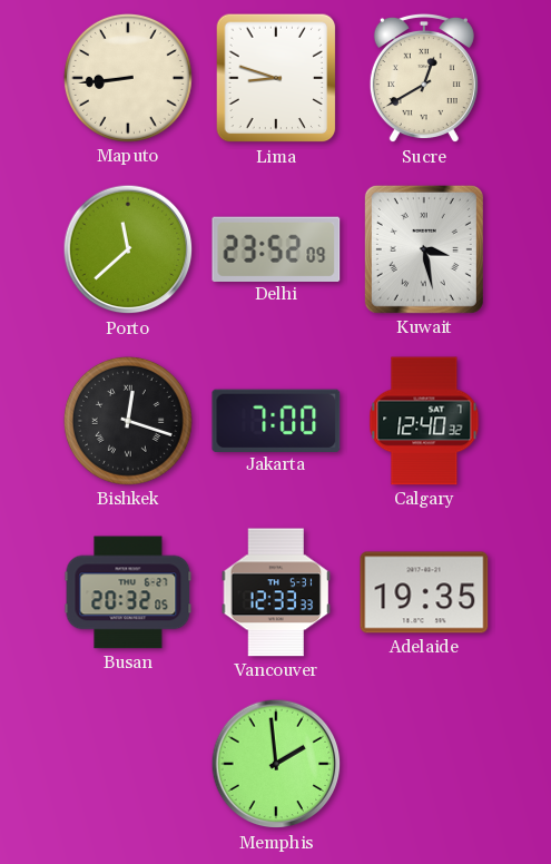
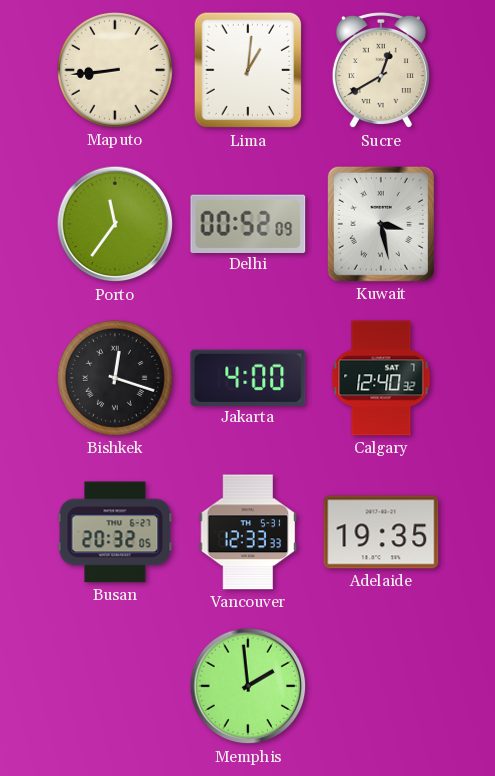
Lima: 8:48 -> 1:01 (248, 70)
Porto: 11:38 -> 11:36 (115, 224)
Delhi: 23:52 -> 00:52 (248, 223)
Jakarta: 7:00 -> 4:00 (248, 377)
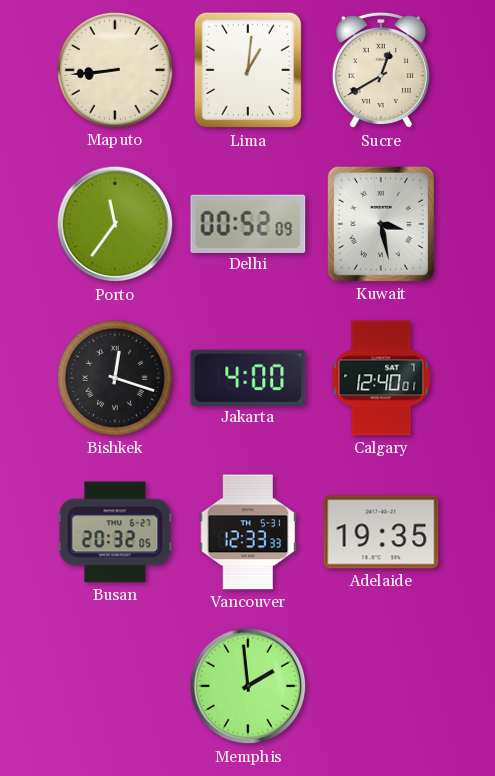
Calgary: 12:40:32 -> 12:40:01 (381, 378)
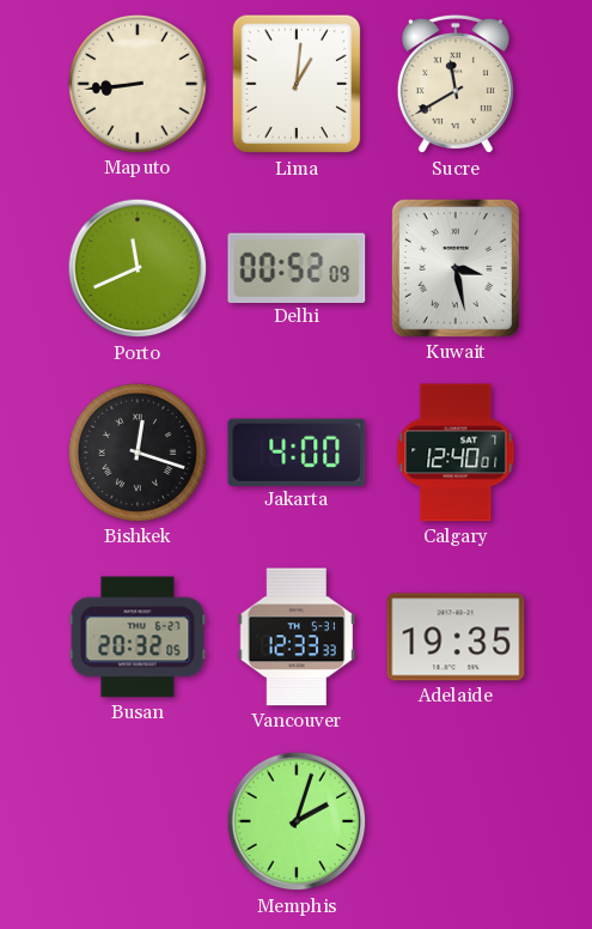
Sucre: 12:40 -> 11:40 (456, 84)
Porto: 11:36 -> 11:41 (138, 268)
Memphis: 1:59 -> 2:03 (297, 821)
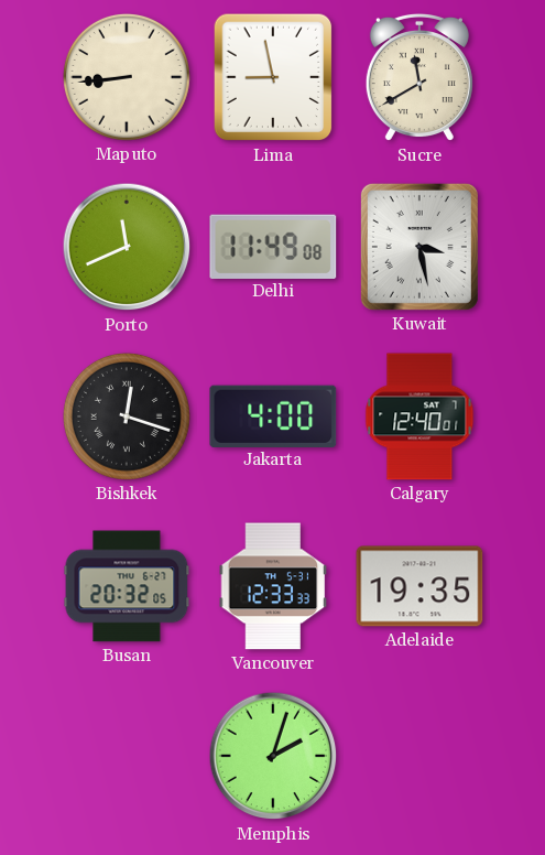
Lima: 1:01 -> 8:58 (273, 77)
Delhi: 00:52 -> 11:49 (273, 246)
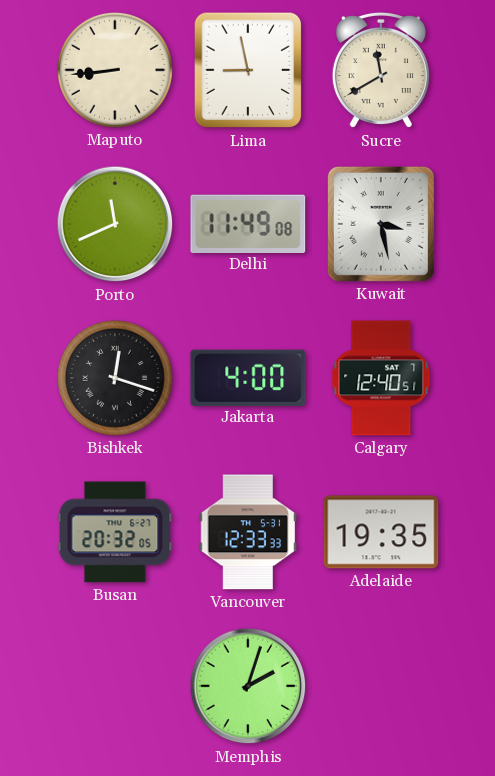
Calgary: 12:40:01 -> 12:40:51 (381, 378)
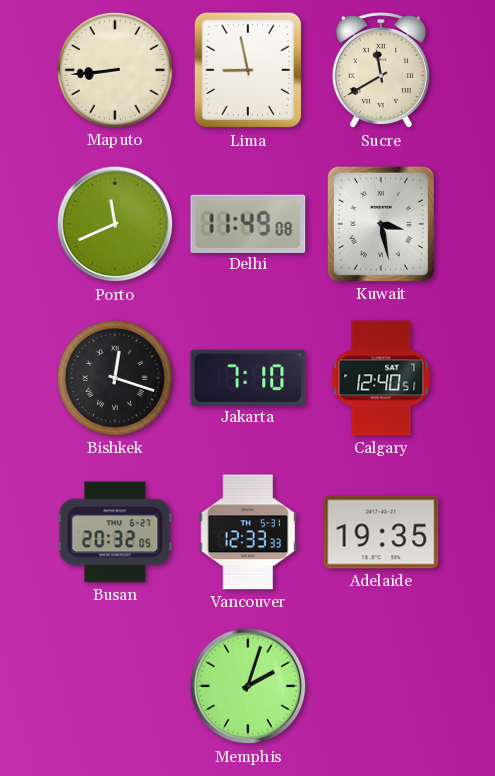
Jakarta: 4:00 -> 7:10 (248, 377)
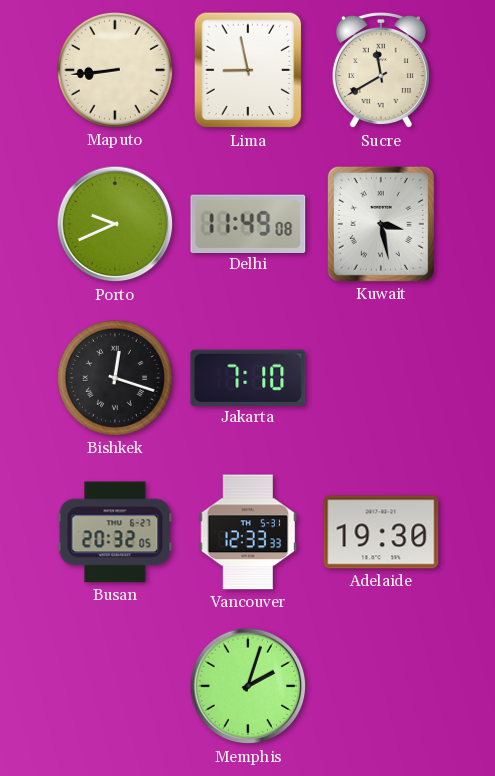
Porto: 11:41 -> 9:41 (115, 224)
Calgary: 12:40 -> none (381, 378)
Adelaide: 19:35 -> 19:30 (381, 532)
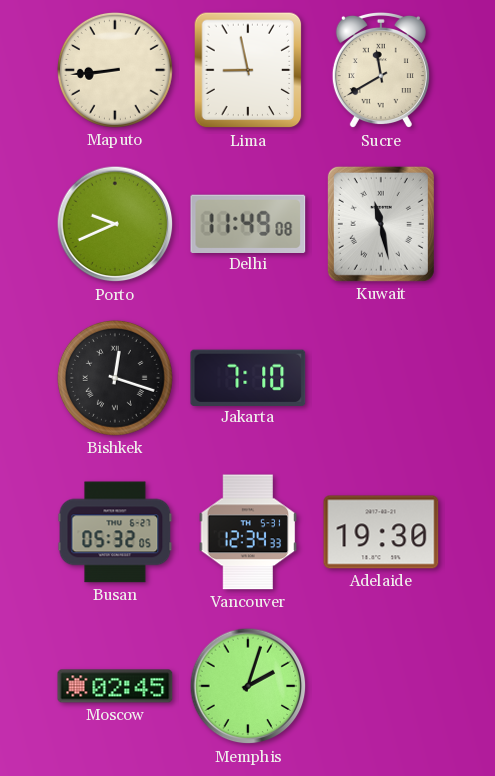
Kuwait: 3:28 -> 11:28 (381, 224)
Busan: 20:32 -> 05:32 (115, 532)
Vancouver: 12:33 -> 12:34 (248, 532)
Moscow: none -> 02:45 (115, 686)
